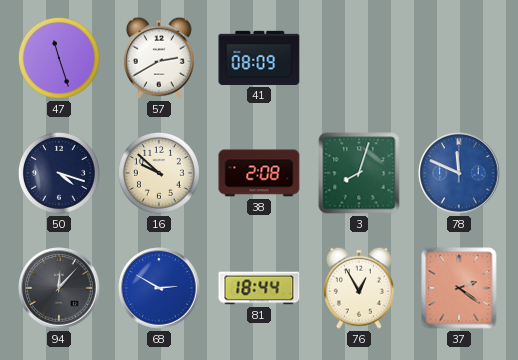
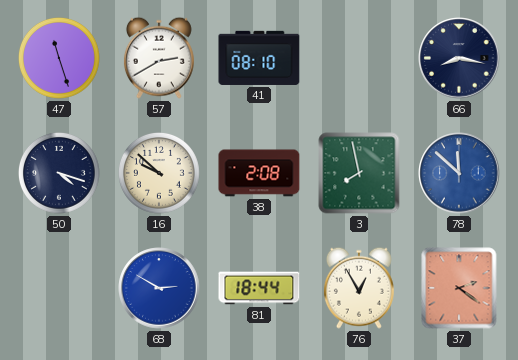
41: 08:09 -> 08:10 (259, 58)
66: none -> 8:17 (459, 58)
3: 8:03 -> 7:58 (359, 173)
78: 11:49 -> 11:52 (459, 173)
94: 12:07 -> none (59, 288)
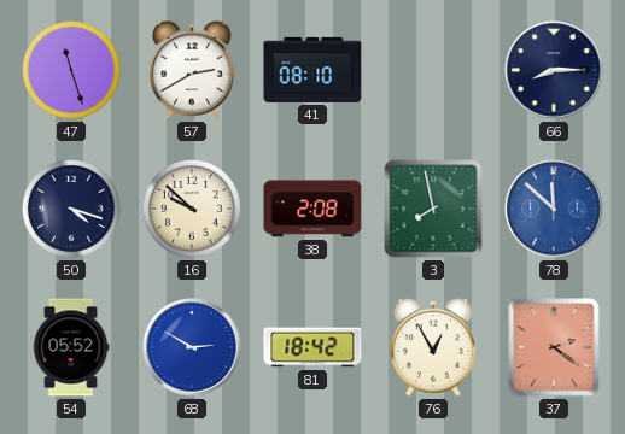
66: 8:17 -> 8:15 (554, 70)
54: none -> 05:52 (71, 347)
81: 18:44 -> 18:42 (312, 347)
